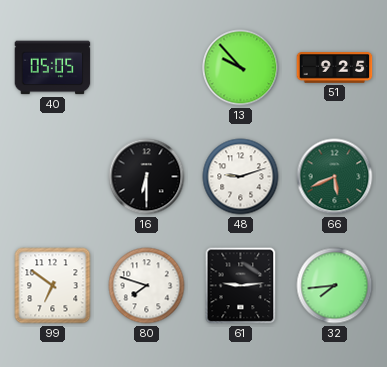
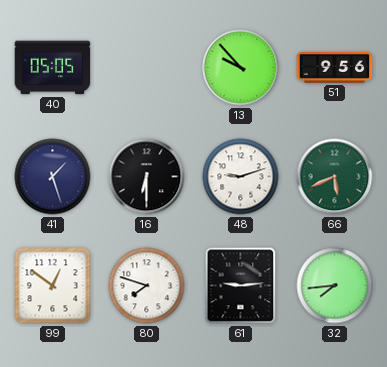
51: 9:25 -> 9:56 (335, 68)
41: none -> 1:27 (53, 177)
99: 6:51 -> 12:51 (53, 286)
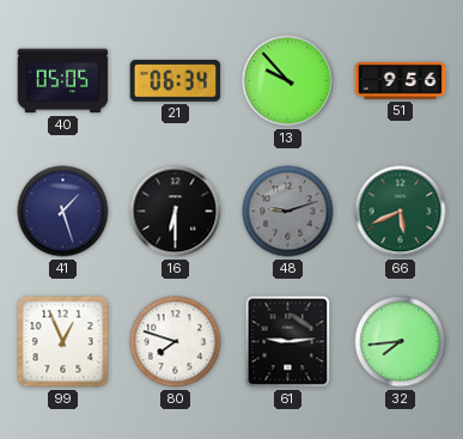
21: none -> 06:34 (176, 81)
48 dial: white -> grey (288, 212)
99: 12:51 -> 12:56 (63, 342)
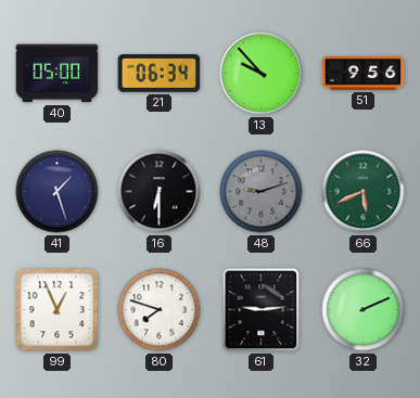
40: 05:05 -> 05:00 (58, 74)
32: 7:44 -> 2:11 (364, 310)
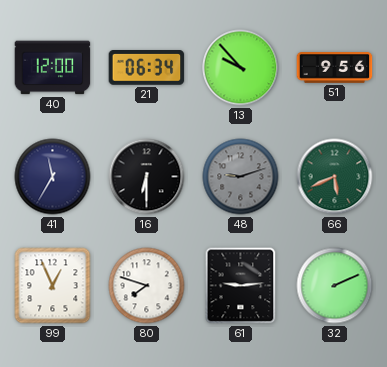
40: 05:00 -> 12:00 (53, 68)
41: 1:27 -> 11:35 (53, 177)
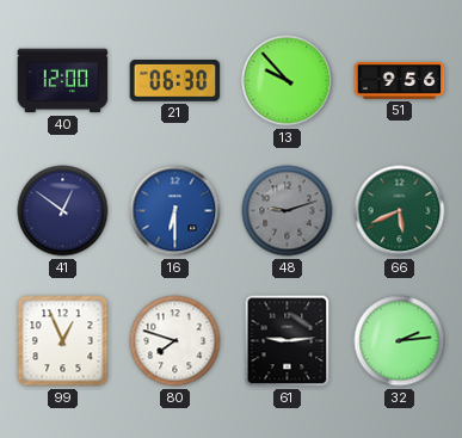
21: 06:34 -> 06:30 (175, 81)
41: 11:35 -> 12:51 (63, 211)
16 dial: black -> blue (175, 211)
32: 2:11 -> 2:14 (400, 341)
